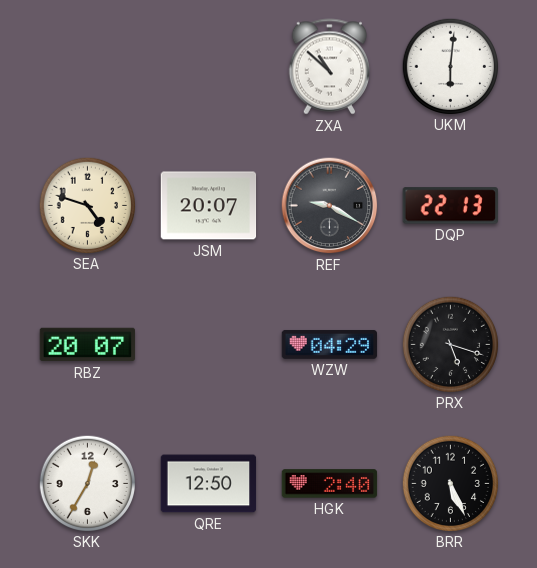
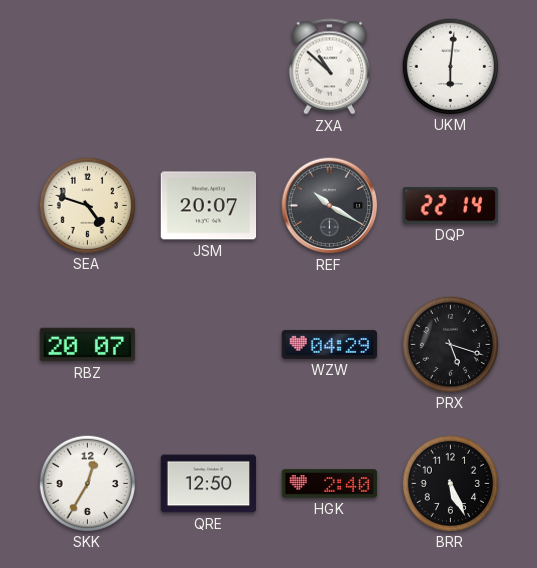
REF: 9:20 -> 10:20 (330, 206)
DQP: 22:13 -> 22:14 (450, 206)
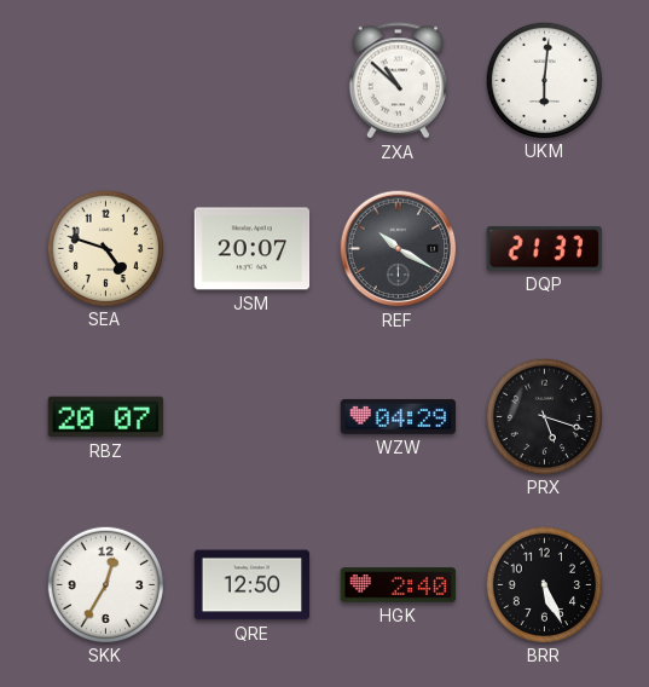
DQP: 22:14 -> 21:37 (544, 249)
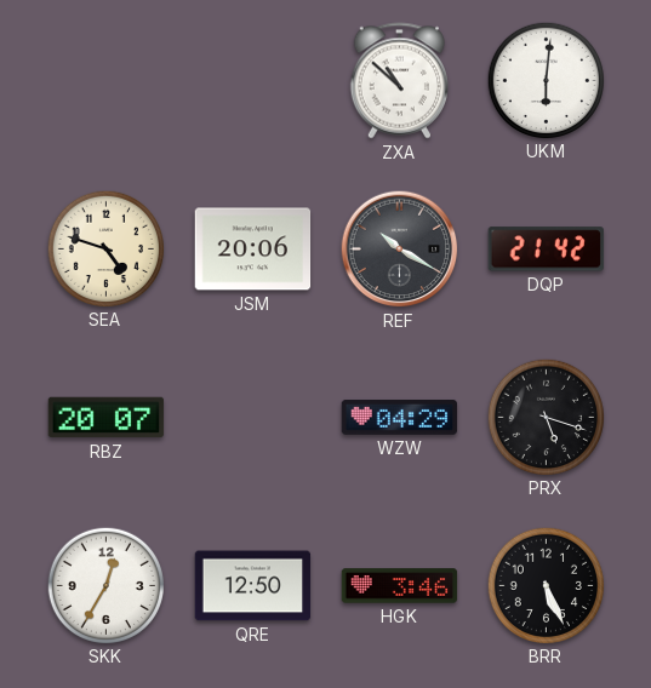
JSM: 20:07 -> 20:06 (253, 250)
DQP: 21:37 -> 21:42 (546, 250)
HGK: 2:40 -> 3:46 (400, 586)
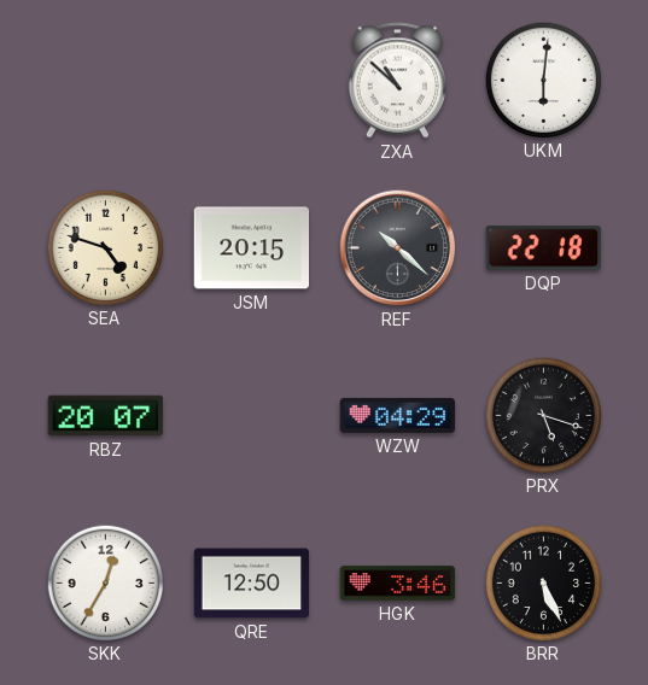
JSM: 20:06 -> 20:15 (252, 248)
REF: 10:20 -> 10:22 (398, 248)
DQP: 21:42 -> 22:18 (543, 248)
